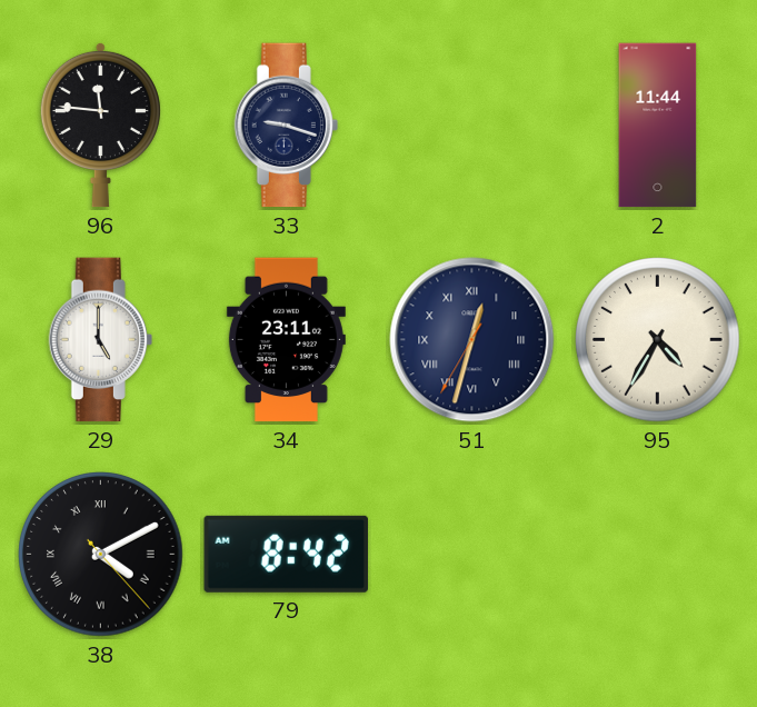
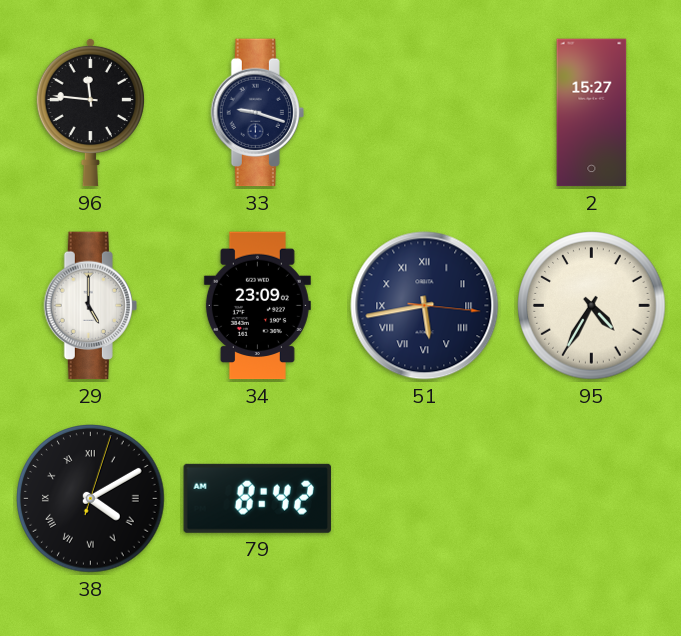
2: 11:44 -> 15:27 (592, 113)
34: 23:11 -> 23:09 (257, 306)
51: 12:32 -> 5:43 (425, 306)
38: 4:10:23 -> 4:10:03 (91, 499)
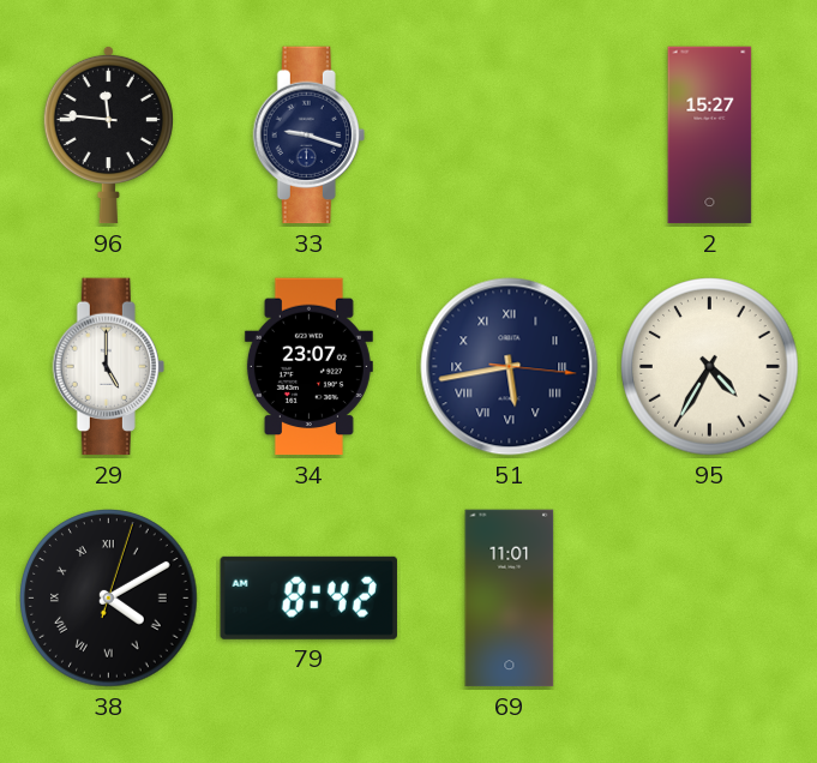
34: 23:09 -> 23:07 (308, 367)
69: none -> 11:01 (510, 599)
